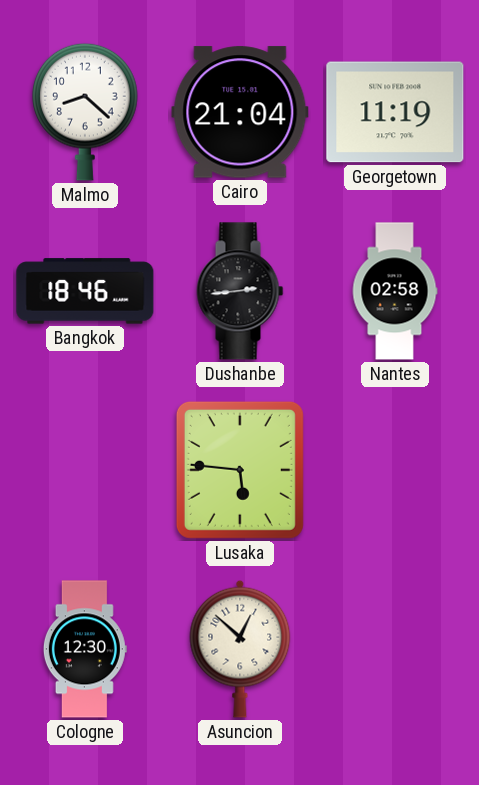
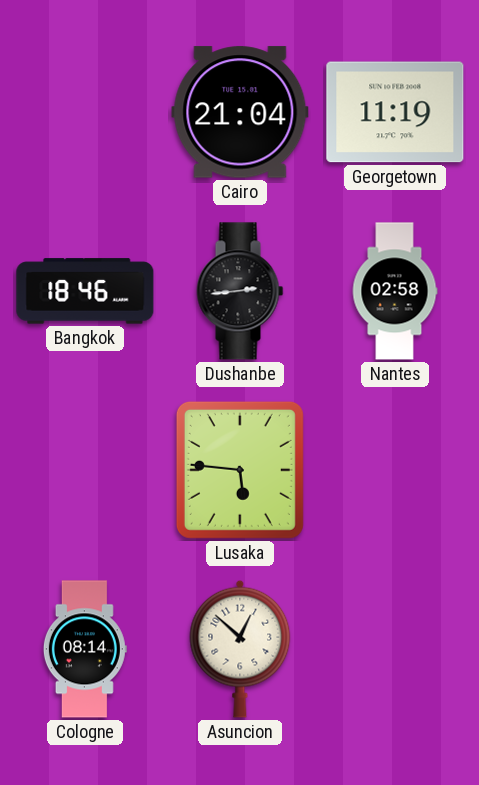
Malmo: 8:22 -> none (86, 112)
Cologne: 12:30 -> 08:14 (85, 649)
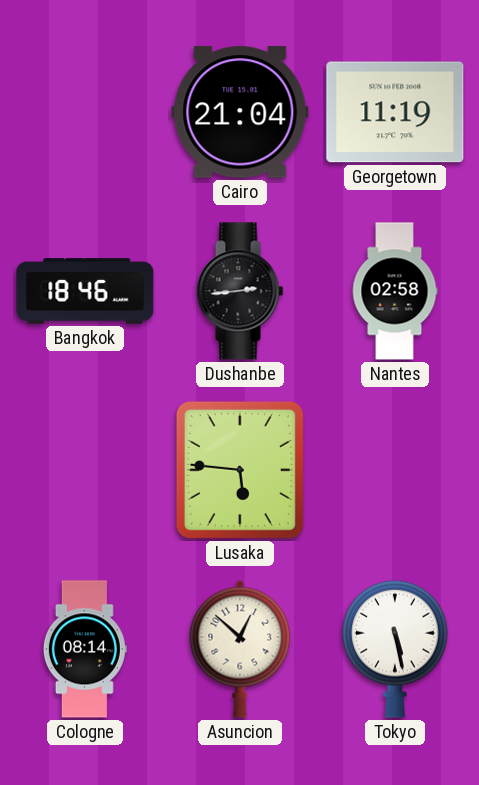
Tokyo: none -> 5:28 (396, 649)
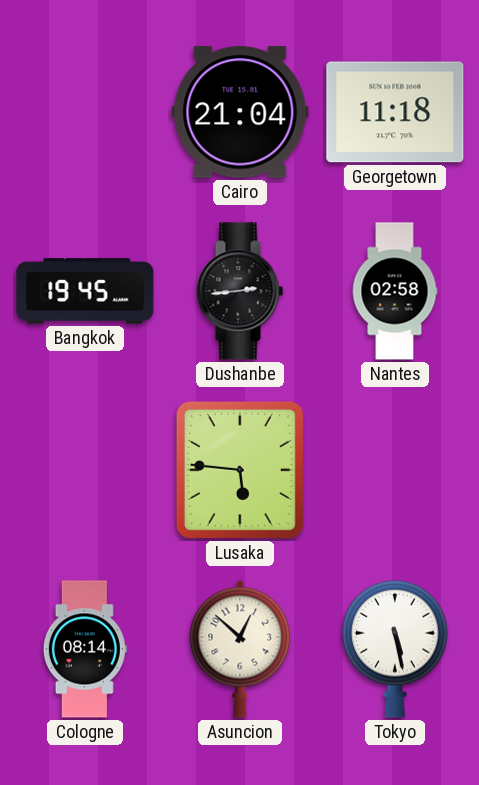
Georgetown: 11:19 -> 11:18 (395, 112)
Bangkok: 18:46 -> 19:45 (85, 291)
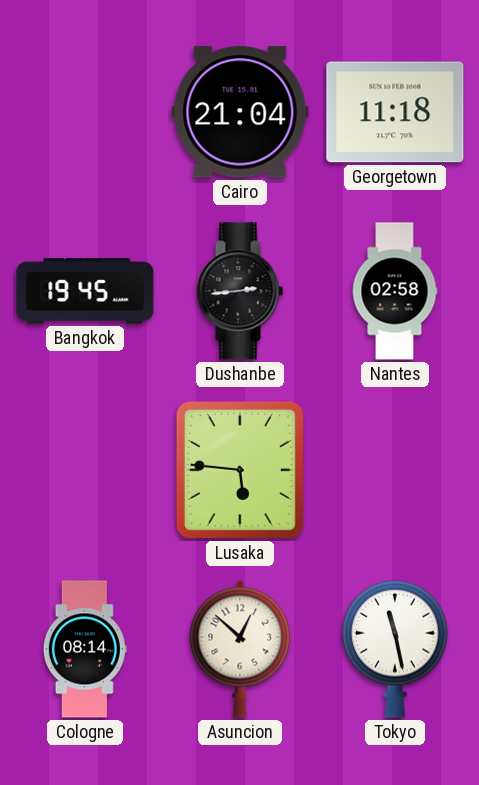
Tokyo: 5:28 -> 11:28 (396, 649)
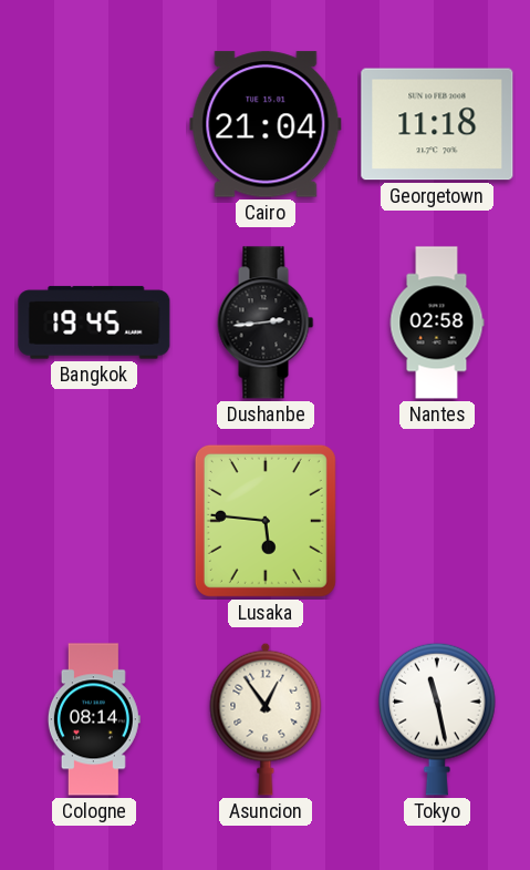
Asuncion: 12:52 -> 12:54 (266, 719)
